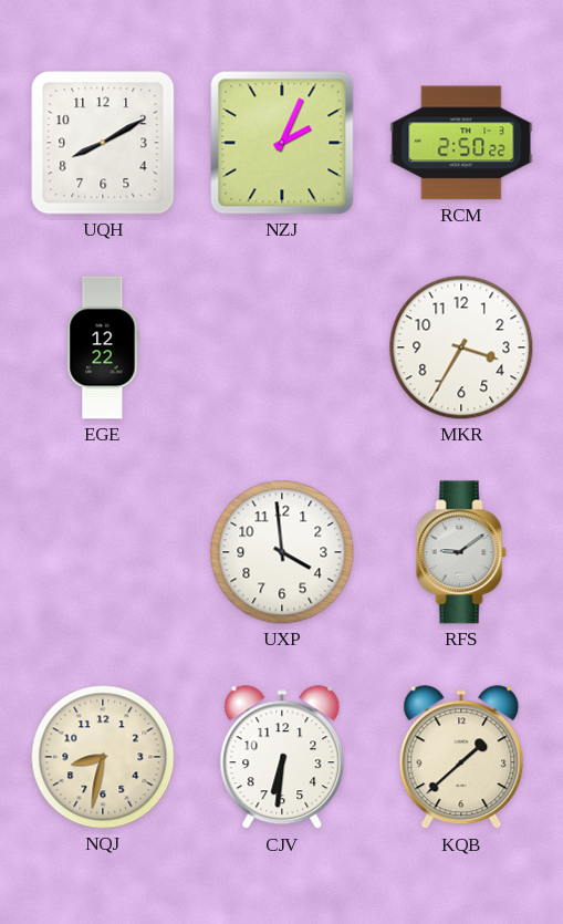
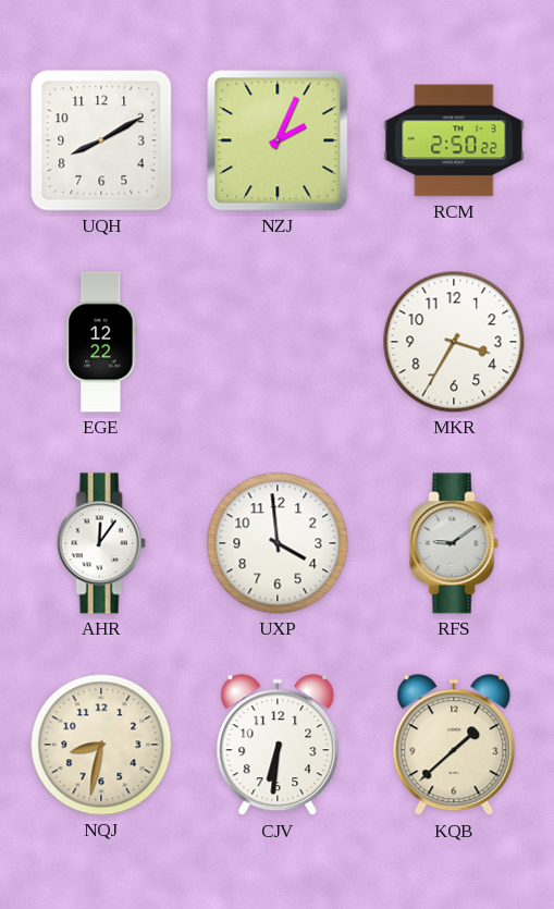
AHR: none -> 12:06 (101, 543)
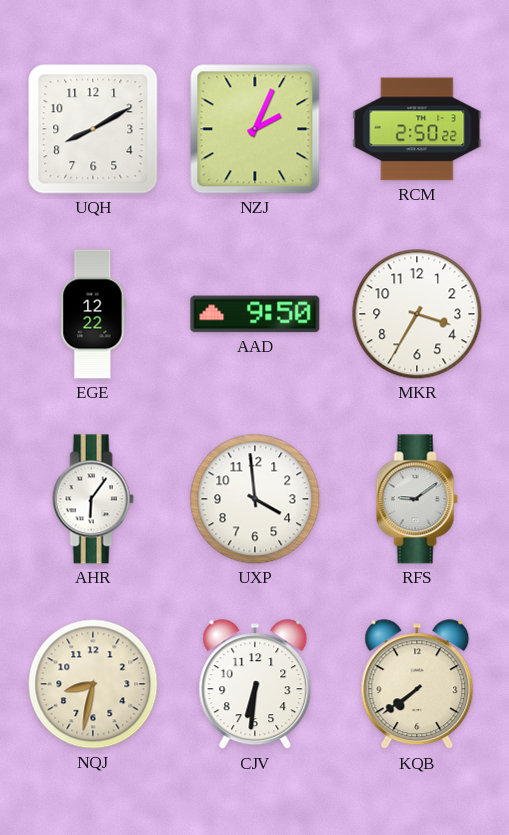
AAD: none -> 9:50 (255, 314)
AHR: 12:06 -> 6:06 (93, 499)
KQB: 1:38 -> 7:39 (417, 685)
